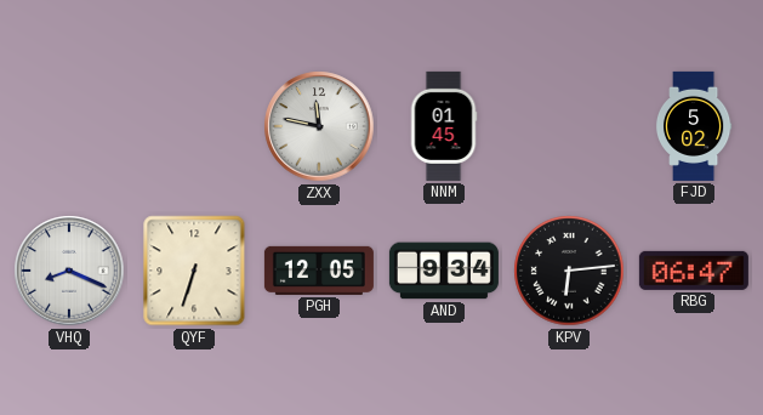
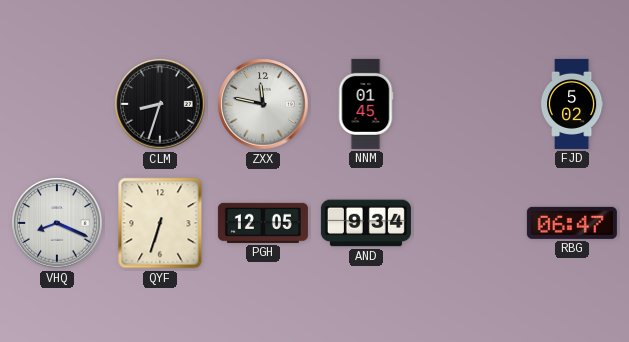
CLM: none -> 8:33 (160, 104)
KPV: 6:14 -> none (569, 271)
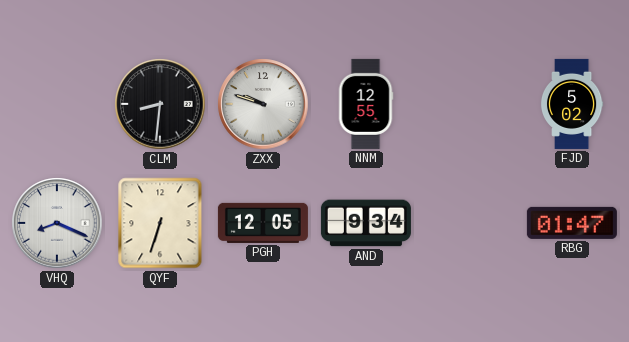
CLM: 8:33 -> 8:31 (160, 104)
ZXX: 11:47 -> 9:48 (263, 104)
NNM: 01:45 -> 12:55 (366, 104)
RBG: 06:47 -> 01:47 (572, 223)
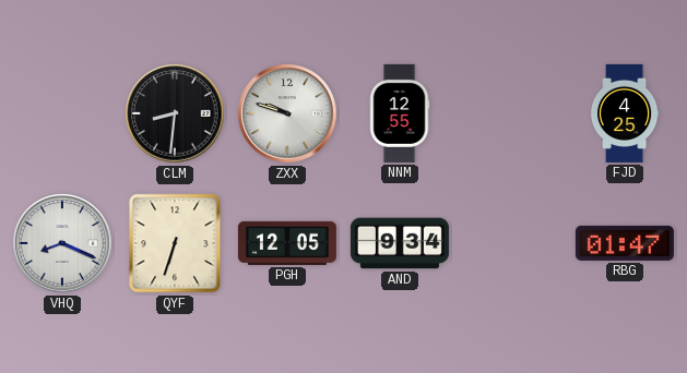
FJD: 5:02 -> 4:25 (625, 113)
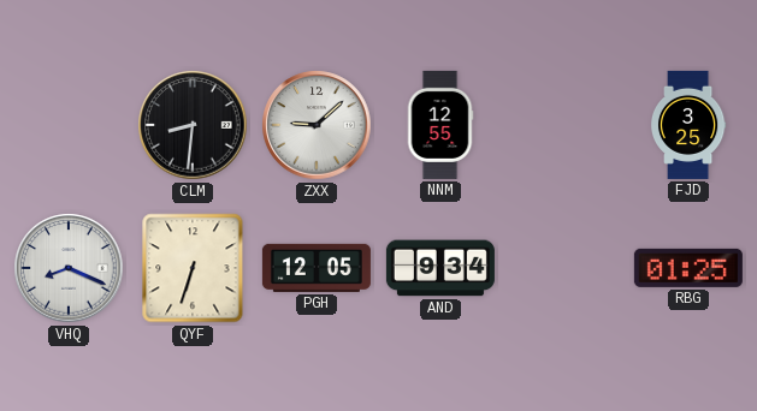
ZXX: 9:48 -> 9:08 (317, 125)
FJD: 4:25 -> 3:25 (688, 125)
RBG: 01:47 -> 01:25 (688, 268)
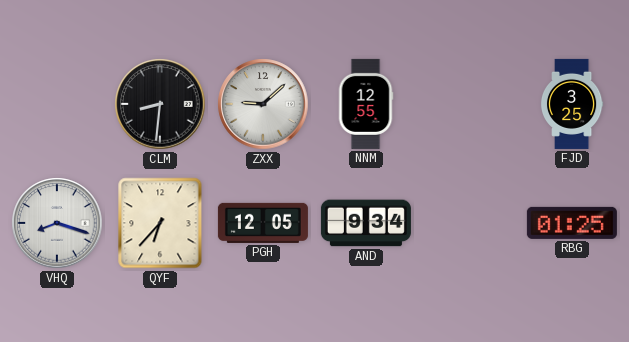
VHQ: 8:19 -> 8:18 (57, 223)
QYF: 6:33 -> 6:37 (160, 223)
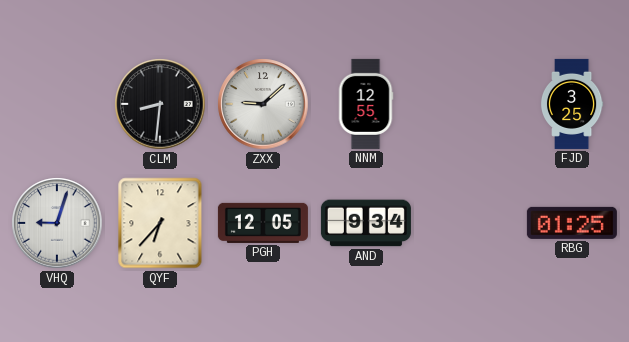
VHQ: 8:18 -> 9:03 (57, 223)
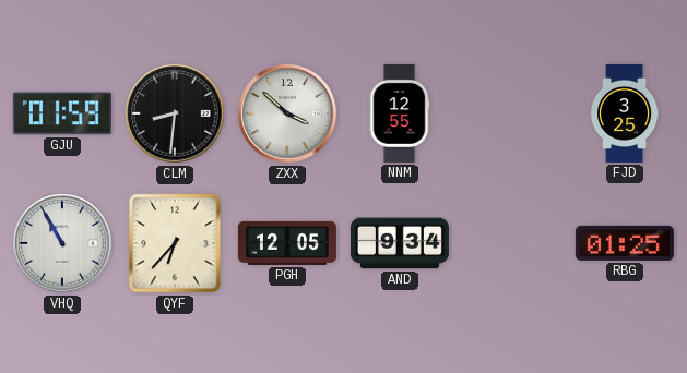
GJU: none -> 01:59 (62, 113)
ZXX: 9:08 -> 3:52 (287, 113)
VHQ: 9:03 -> 10:55 (62, 243)
